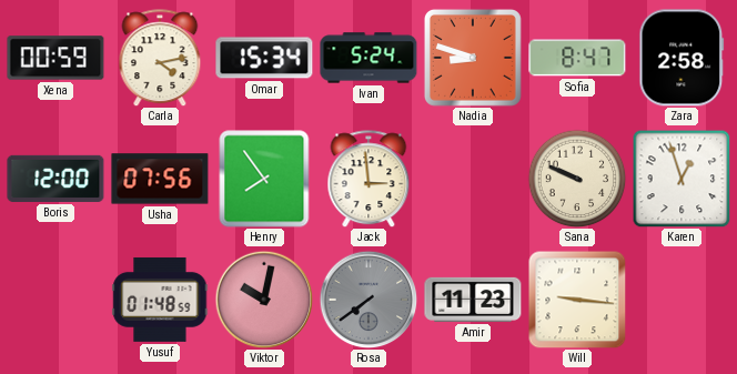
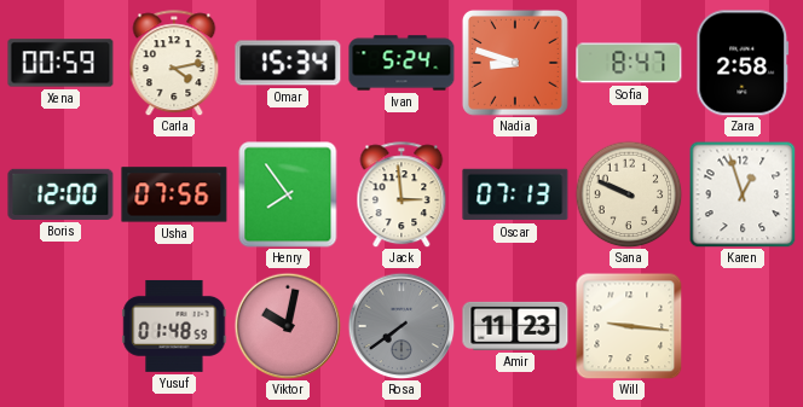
Oscar: none -> 07:13 (515, 194)
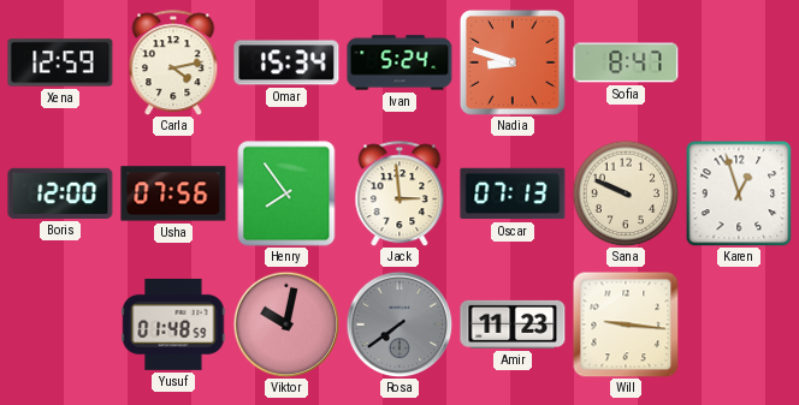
Xena: 00:59 -> 12:59 (60, 62)
Zara: 2:58 -> none (743, 63)
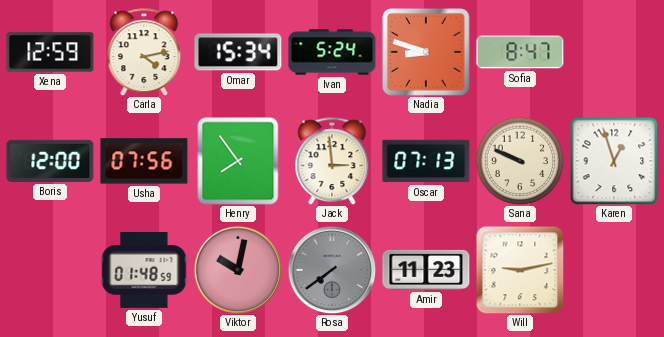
Will: 9:16 -> 9:13 (520, 270)
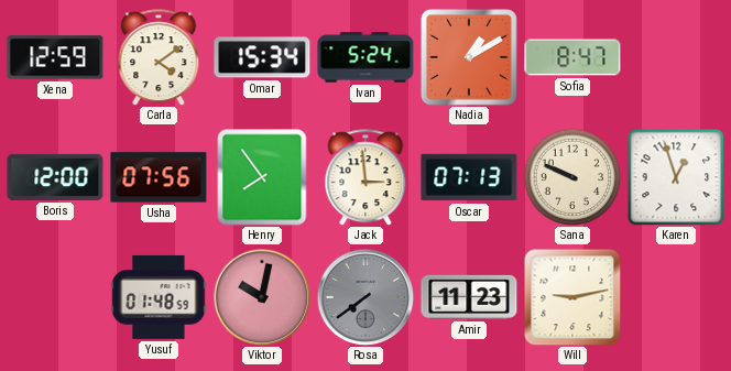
Carla: 4:13 -> 4:09 (159, 57)
Nadia: 8:48 -> 1:10 (469, 57)
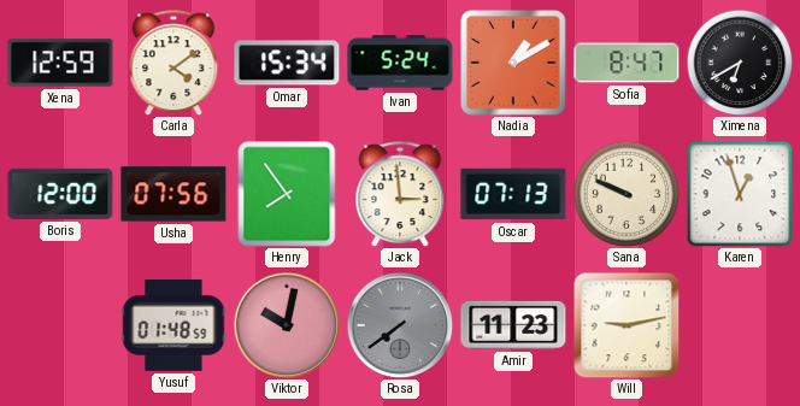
Ximena: none -> 6:40 (740, 63)
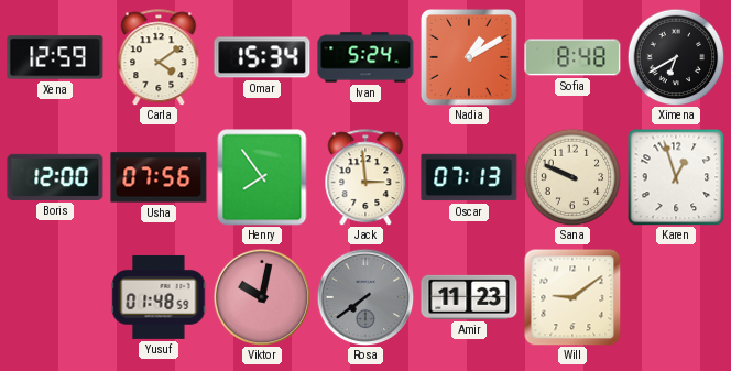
Sofia: 8:47 -> 8:48 (572, 57)
Will: 9:13 -> 9:09 (572, 297)
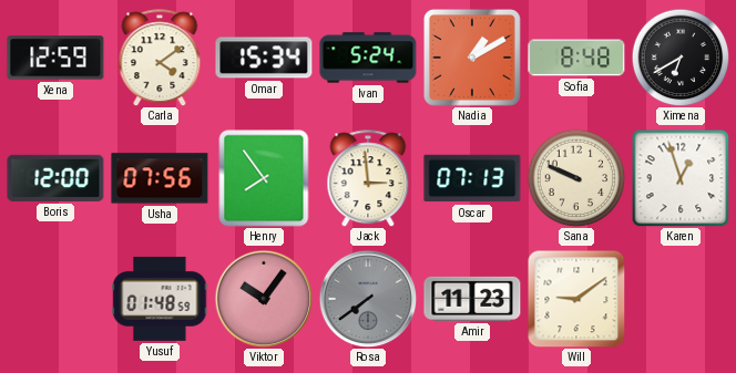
Viktor: 10:02 -> 10:06 (264, 299)
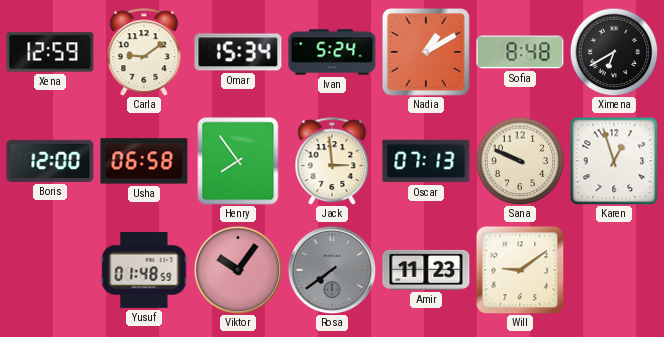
Carla: 4:09 -> 9:09 (144, 52)
Usha: 07:56 -> 06:58 (144, 161)
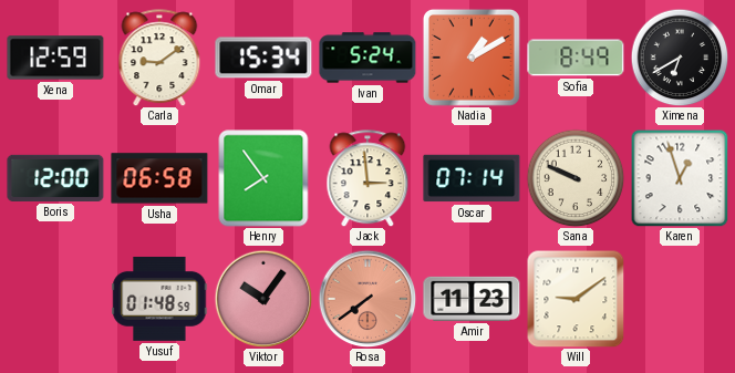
Sofia: 8:48 -> 8:49 (576, 58)
Oscar: 07:13 -> 07:14 (472, 178)
Rosa dial: grey -> salmon (367, 299)
